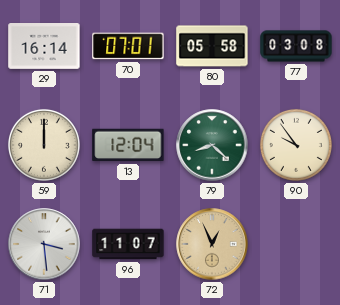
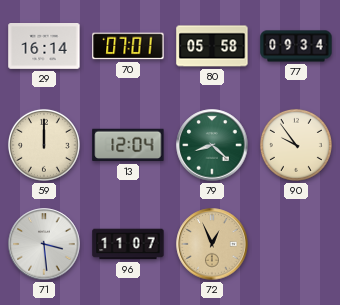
77: 03:08 -> 09:34 (296, 46)
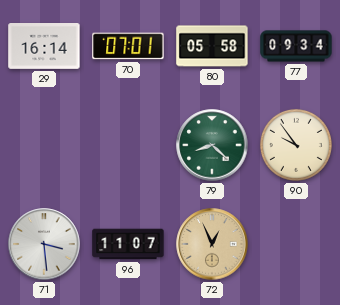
59: 12:00 -> none (44, 145)
13: 12:04 -> none (128, 145)
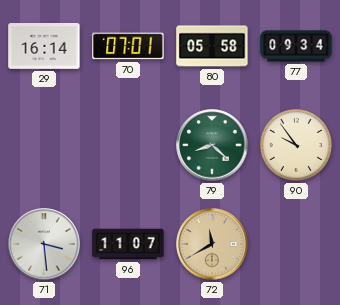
72: 12:56 -> 11:40 (212, 244)
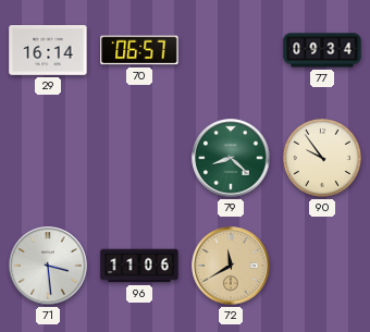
70: 07:01 -> 06:57 (139, 50)
80: 05:58 -> none (212, 46)
96: 11:07 -> 11:06 (139, 266)
